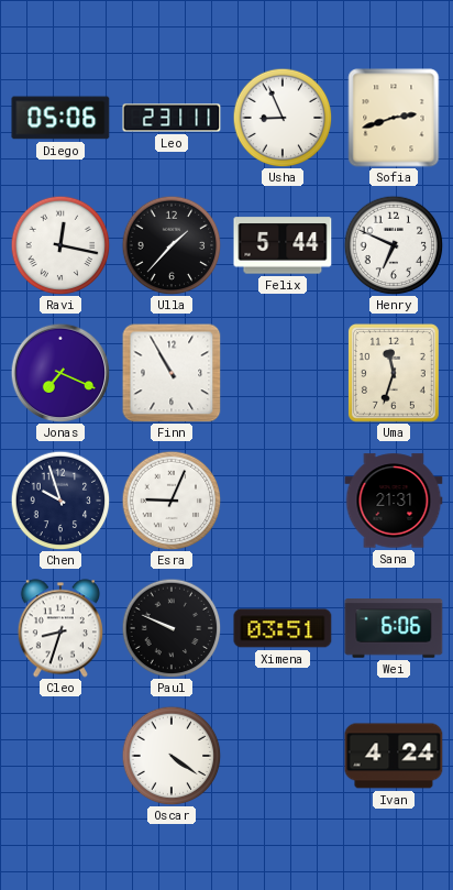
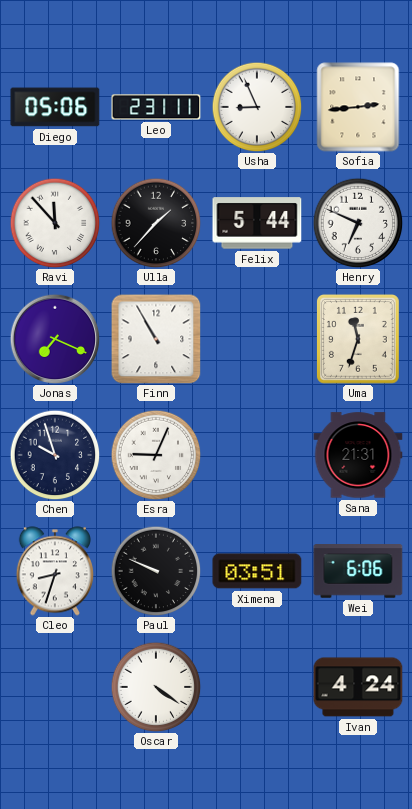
Sofia: 2:42 -> 2:44 (358, 107)
Ravi: 12:17 -> 11:53 (55, 223)
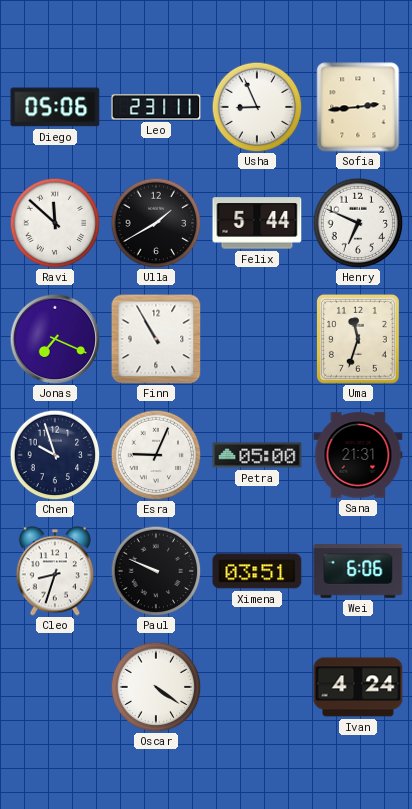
Ravi: 11:53 -> 11:52 (55, 223)
Ulla: 1:37 -> 1:40 (156, 223)
Petra: none -> 05:00 (257, 455)
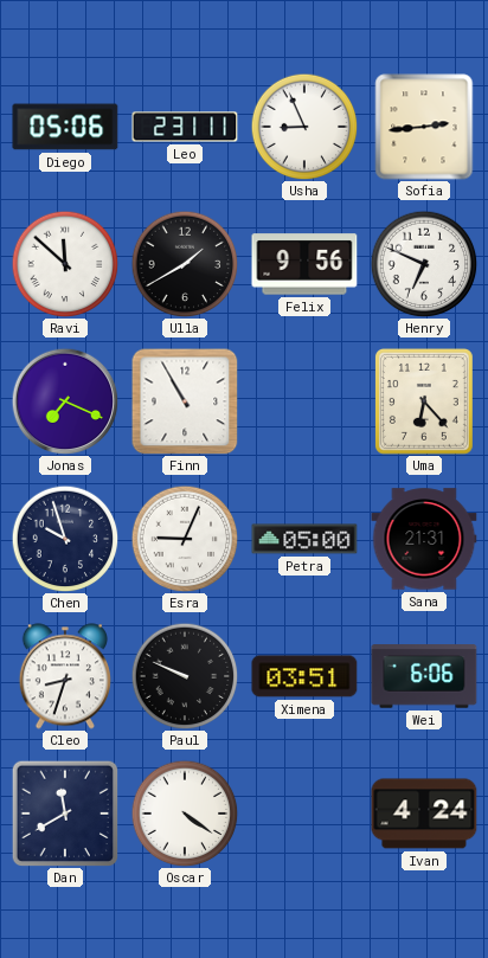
Felix: 5:44 -> 9:56 (304, 264)
Uma: 11:33 -> 6:23 (424, 401)
Dan: none -> 11:40 (65, 814)
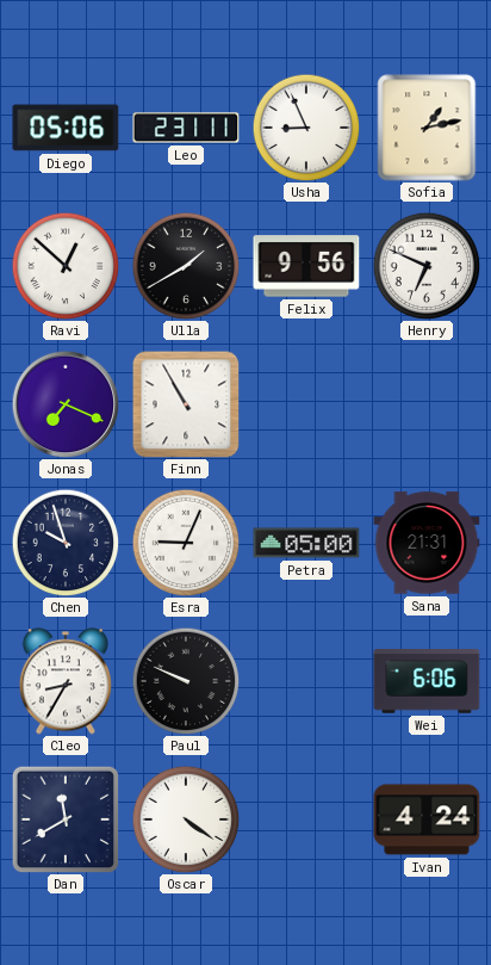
Sofia: 2:44 -> 1:13 (427, 128)
Ravi: 11:52 -> 12:52 (66, 266)
Uma: 6:23 -> none (424, 401)
Cleo: 8:33 -> 8:35 (66, 681)
Ximena: 03:51 -> none (304, 676)
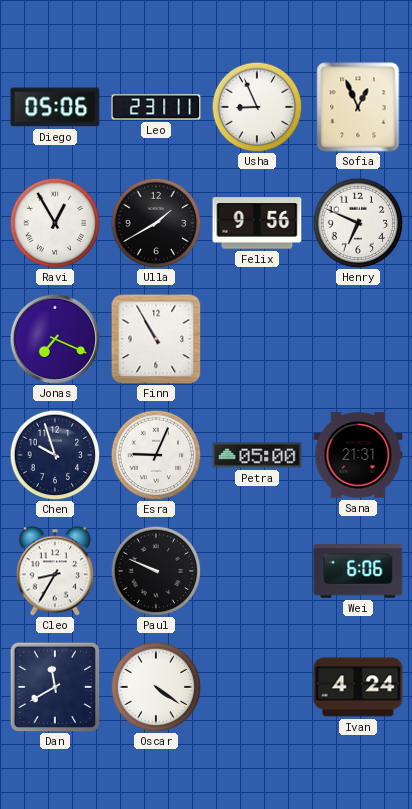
Sofia: 1:13 -> 12:56 (358, 107)
Ravi: 12:52 -> 12:55 (55, 223)
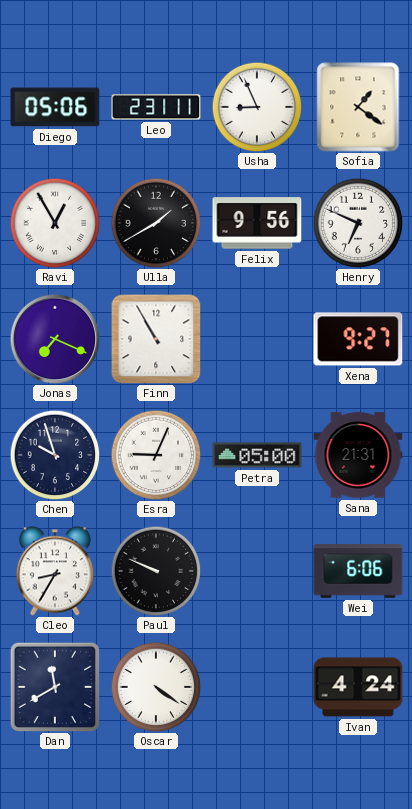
Sofia: 12:56 -> 1:21 (358, 107)
Xena: none -> 9:27 (358, 339)
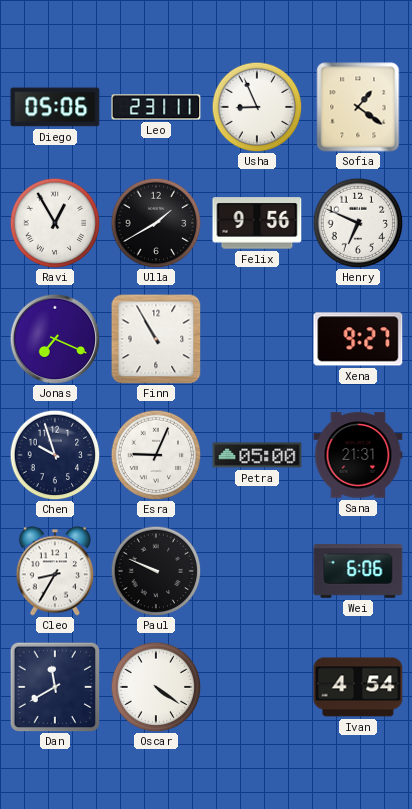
Ivan: 4:24 -> 4:54 (358, 687)
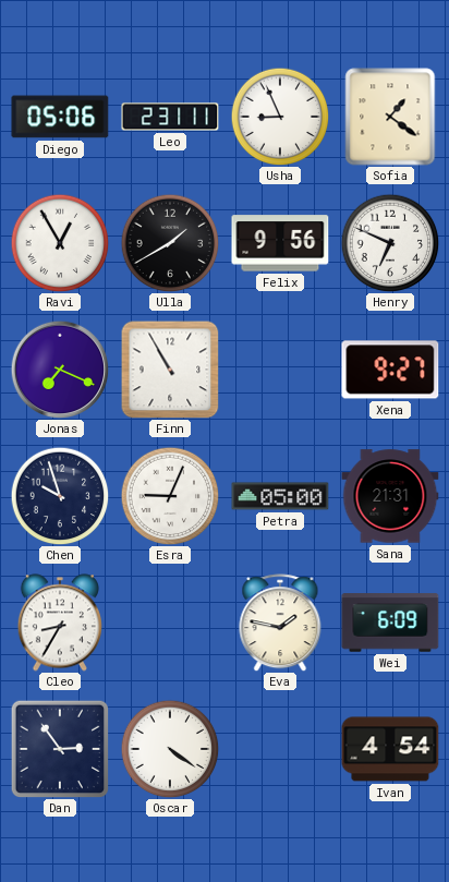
Paul: 9:49 -> none (156, 571)
Eva: none -> 1:47 (280, 623)
Wei: 6:06 -> 6:09 (390, 623)
Dan: 11:40 -> 2:54 (60, 749)
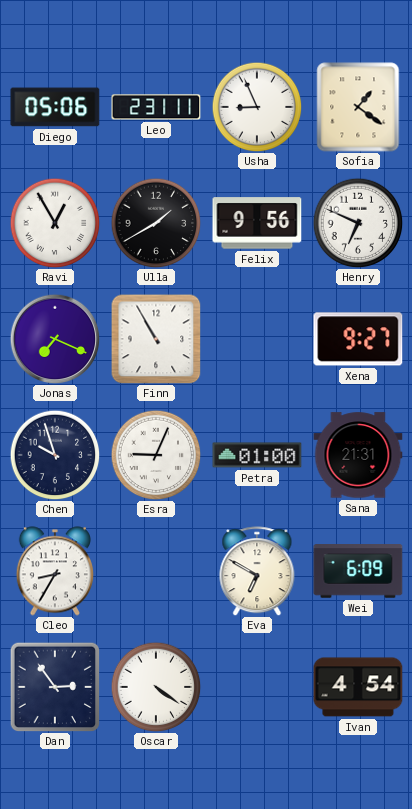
Petra: 05:00 -> 01:00 (257, 455)
Eva: 1:47 -> 6:50 (257, 571)
